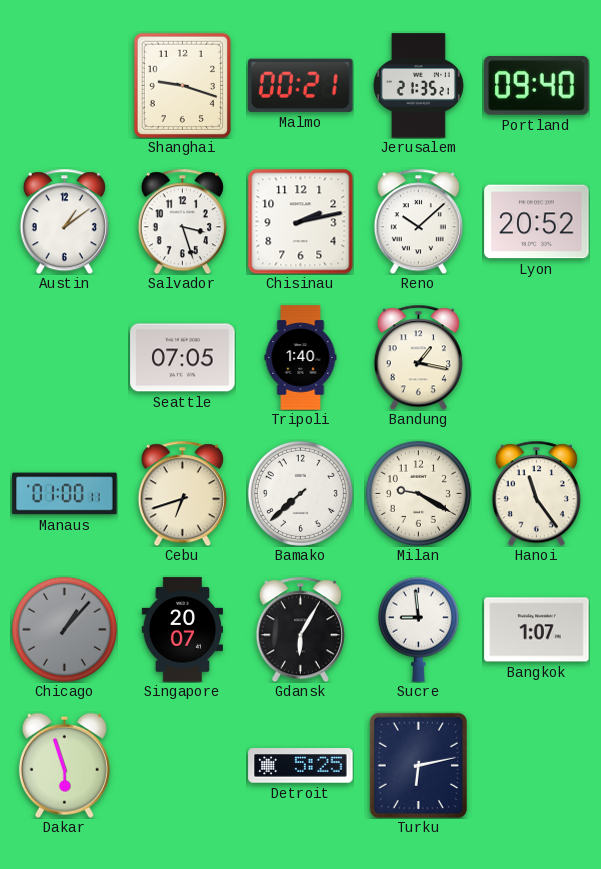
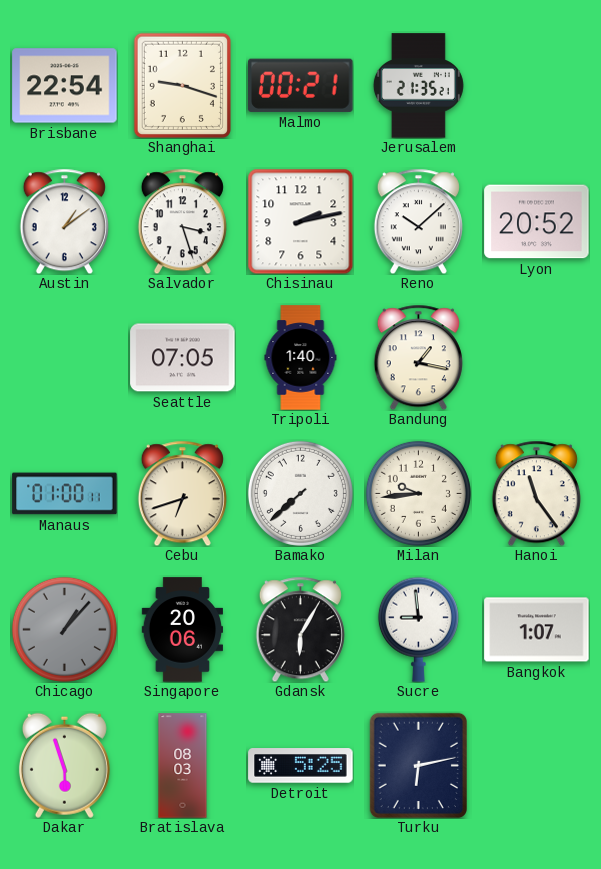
Brisbane: none -> 22:54 (65, 86)
Portland: 09:40 -> none (537, 86)
Milan: 9:20 -> 9:44 (418, 493)
Singapore: 20:07 -> 20:06 (183, 630)
Bratislava: none -> 08:03 (183, 766)
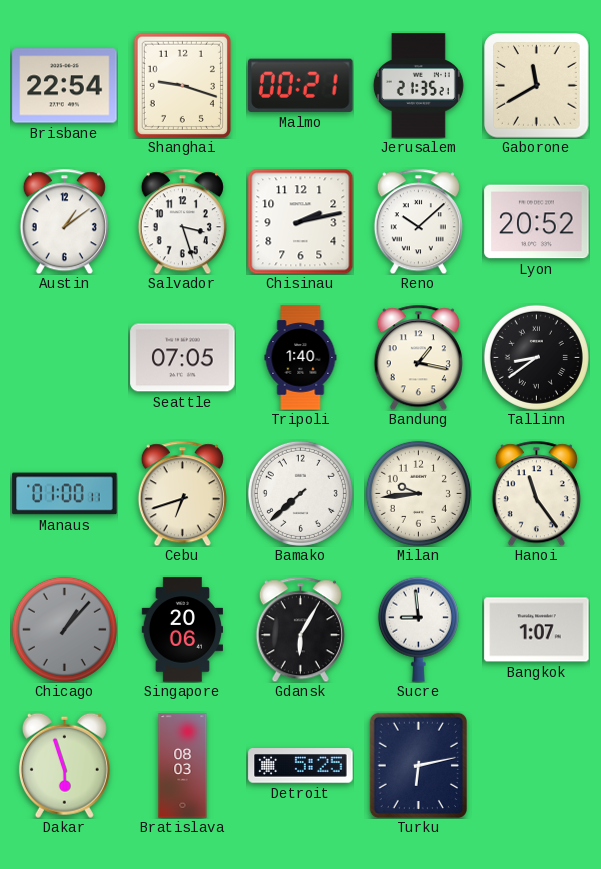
Gaborone: none -> 11:40 (537, 86)
Tallinn: none -> 8:39 (536, 357)
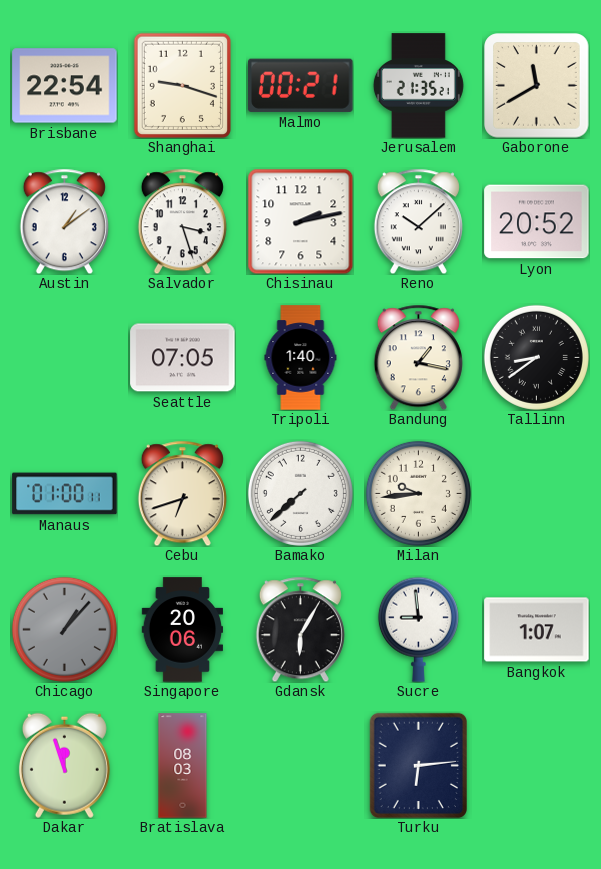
Hanoi: 11:24 -> none (536, 493)
Dakar: 5:57 -> 11:57 (64, 765)
Detroit: 5:25 -> none (301, 766)
Turku: 6:13 -> 6:14 (418, 765)
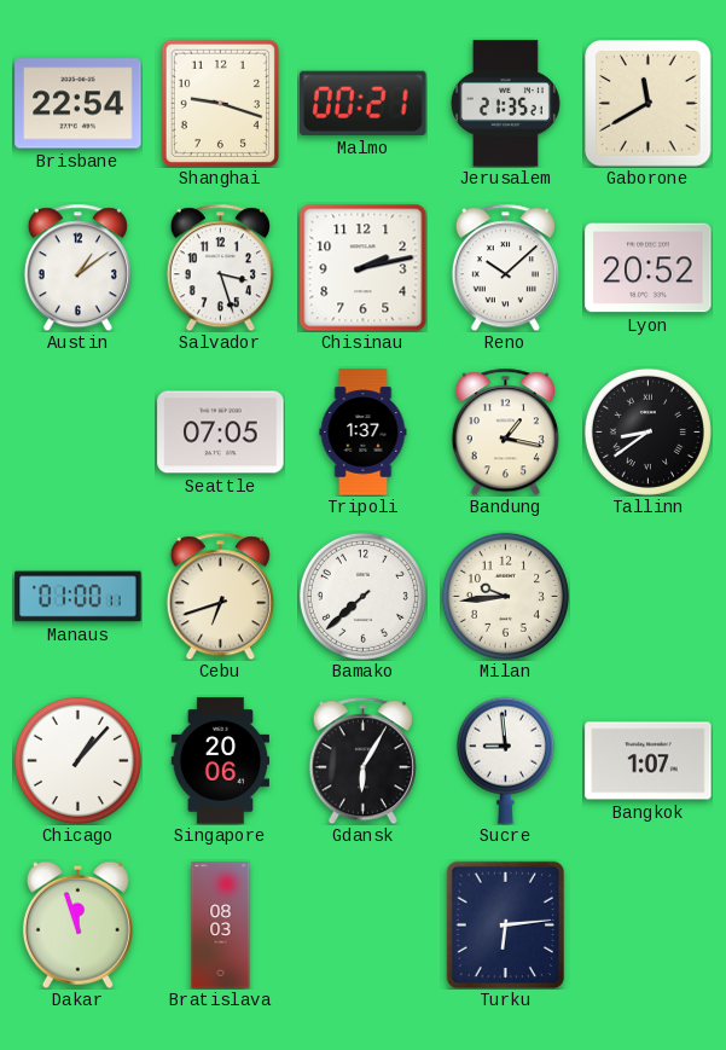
Tripoli: 1:40 -> 1:37 (364, 433)
Chicago dial: grey -> white (77, 760)
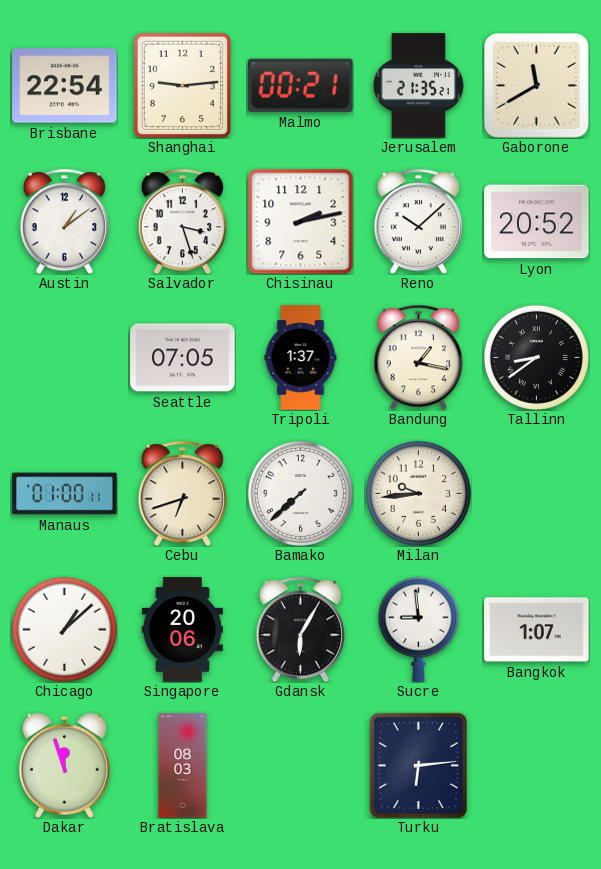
Shanghai: 9:18 -> 9:14 (182, 85)
Chicago: 1:07 -> 1:08 (64, 629)
